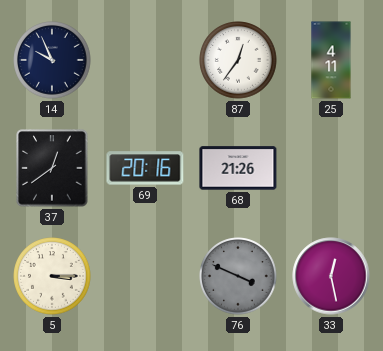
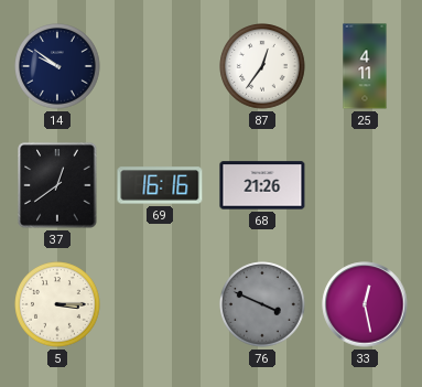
14: 9:56 -> 9:51 (57, 66)
69: 20:16 -> 16:16 (160, 185)
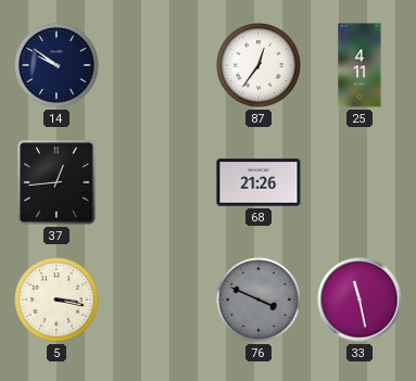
37: 12:39 -> 12:44 (56, 182)
69: 16:16 -> none (160, 185)
5: 3:15 -> 3:17 (56, 300)
33: 12:28 -> 11:28 (360, 300)
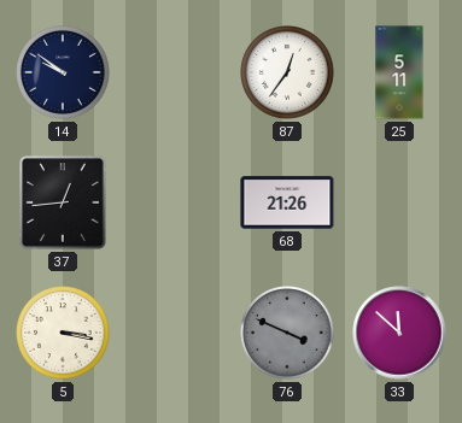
25: 4:11 -> 5:11 (399, 72)
33: 11:28 -> 11:52 (399, 333)
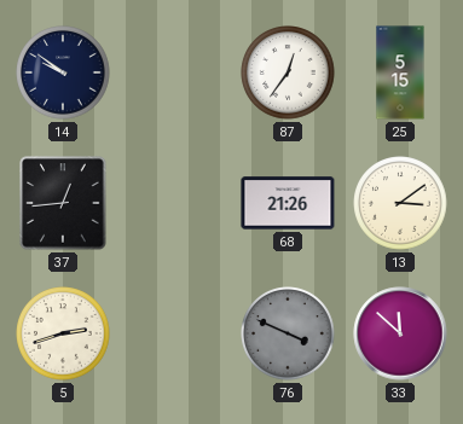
25: 5:11 -> 5:15 (400, 72)
13: none -> 3:09 (400, 203)
5: 3:17 -> 2:42 (63, 333)
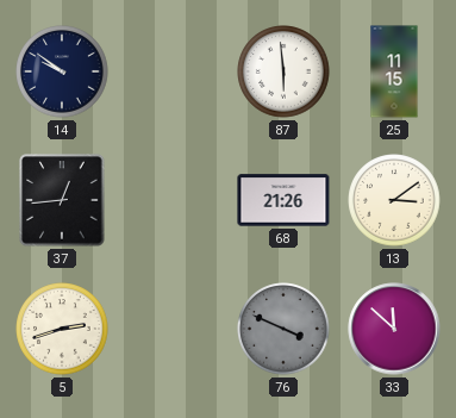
87: 12:36 -> 5:59 (283, 71)
25: 5:15 -> 11:15 (394, 71)
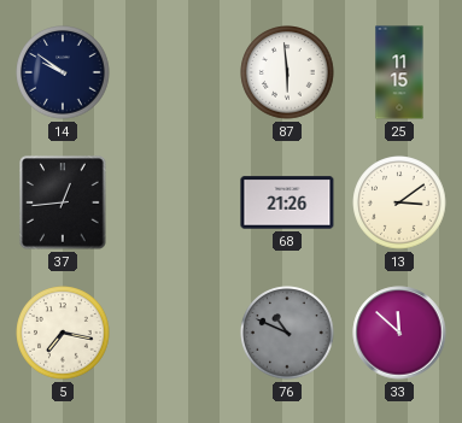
5: 2:42 -> 7:17 (63, 333)
76: 3:49 -> 10:49 (287, 333)
